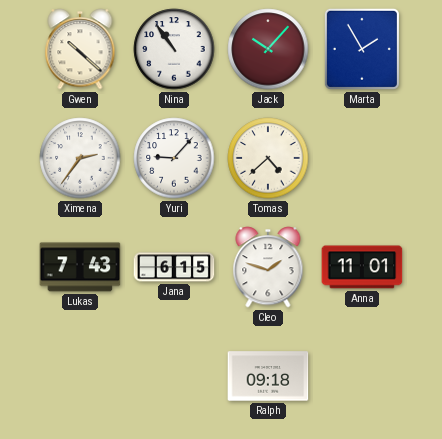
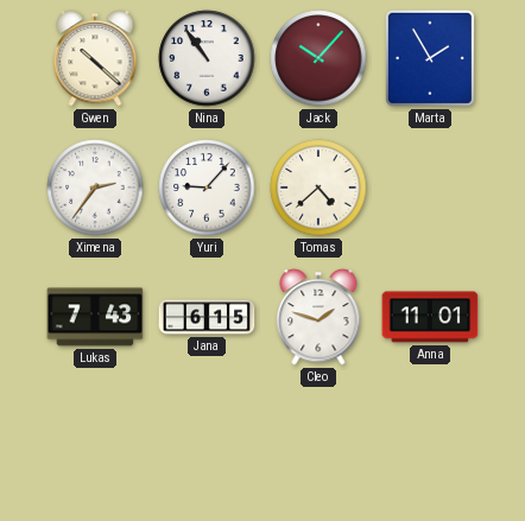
Ralph: 09:18 -> none (268, 376)
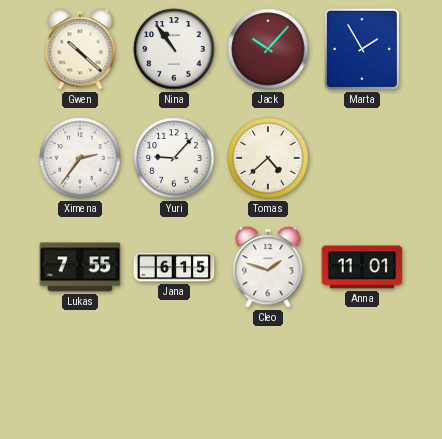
Lukas: 7:43 -> 7:55 (80, 267)
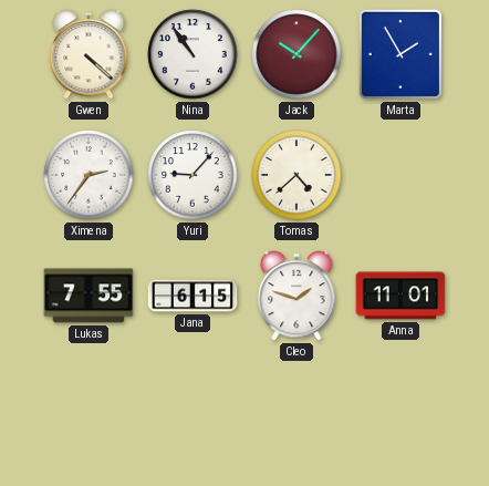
Gwen: 10:22 -> 4:22 (89, 54)
